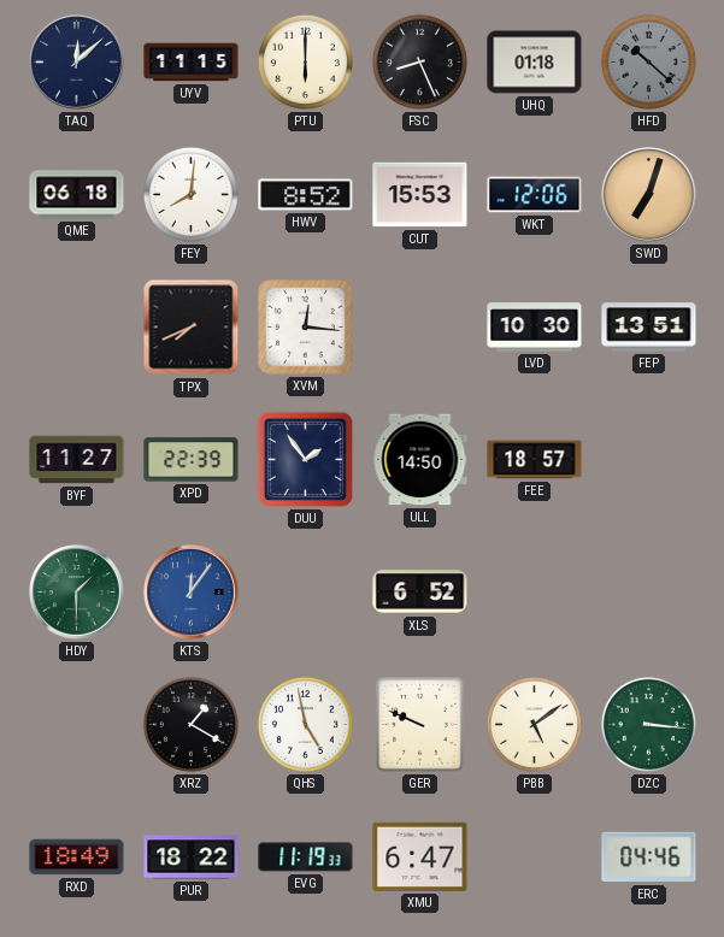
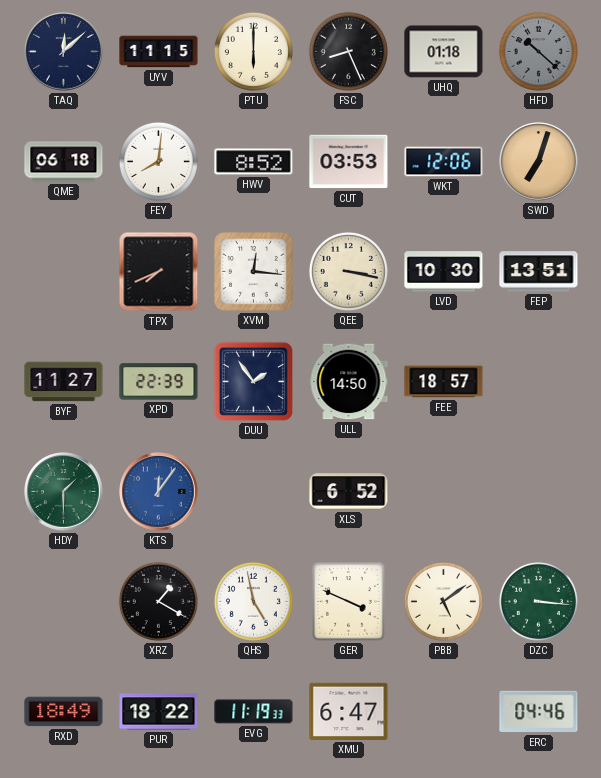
CUT: 15:53 -> 03:53 (349, 162)
QEE: none -> 3:17 (348, 271)
GER: 9:49 -> 3:49 (349, 602)
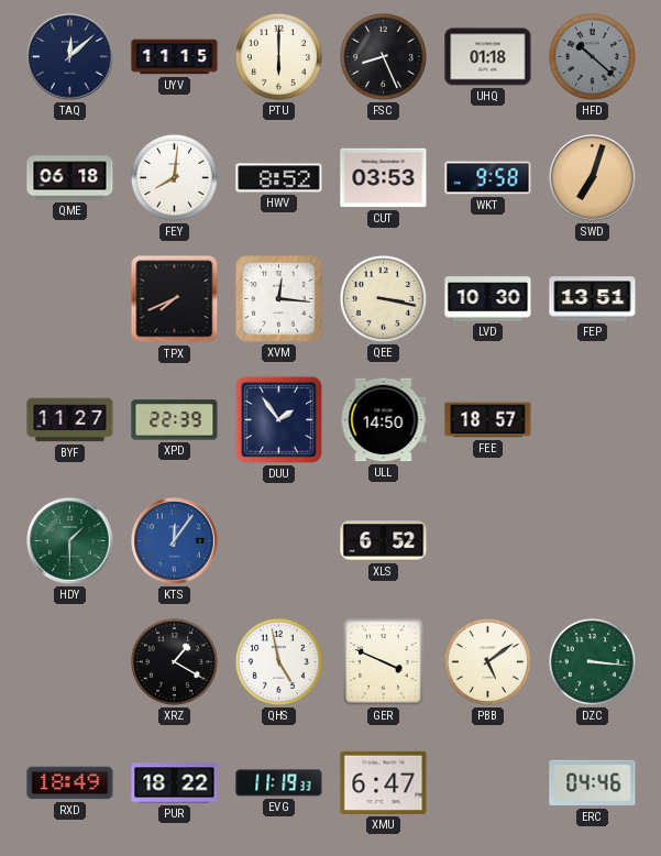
WKT: 12:06 -> 9:58 (488, 178)
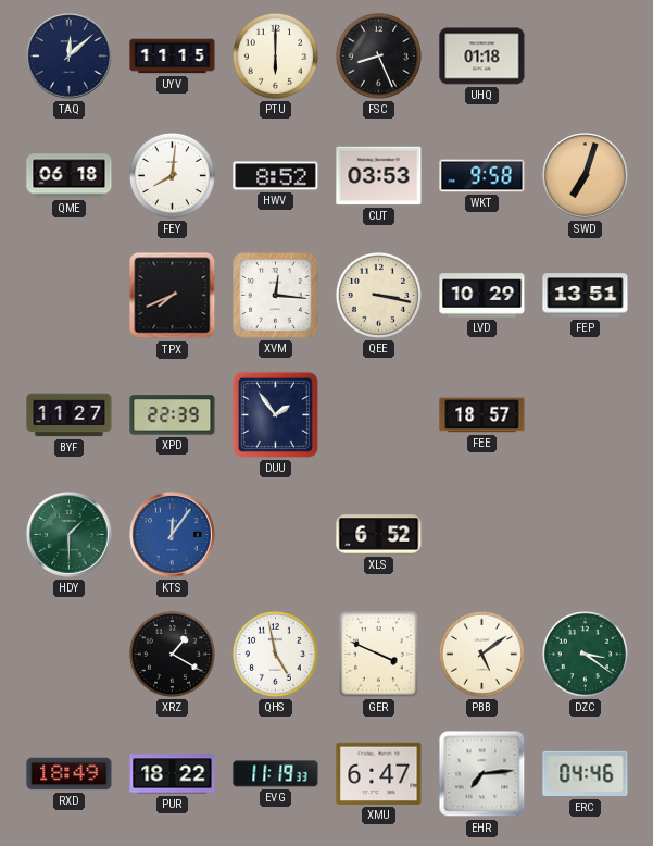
HFD: 10:22 -> none (592, 56)
LVD: 10:30 -> 10:29 (482, 296)
ULL: 14:50 -> none (384, 420)
DZC: 3:16 -> 3:21 (585, 654)
EHR: none -> 7:14 (482, 774)
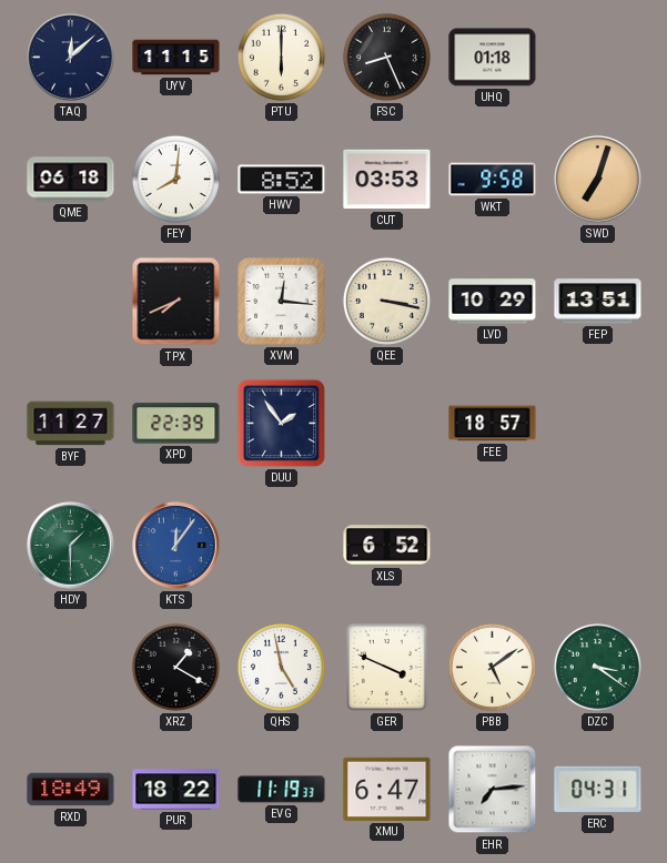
ERC: 04:46 -> 04:31 (598, 790)
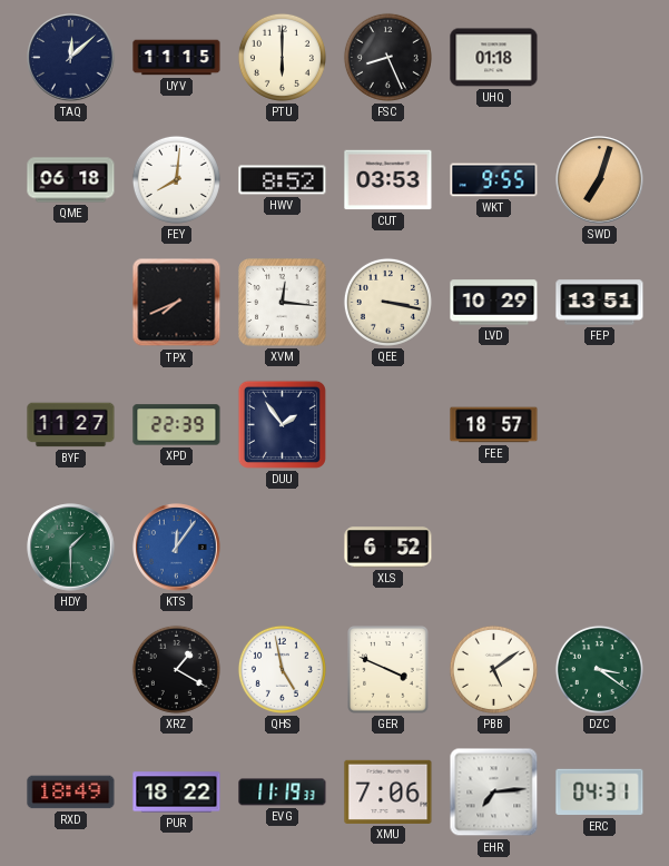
WKT: 9:58 -> 9:55 (494, 180)
XMU: 6:47 -> 7:06 (388, 791)
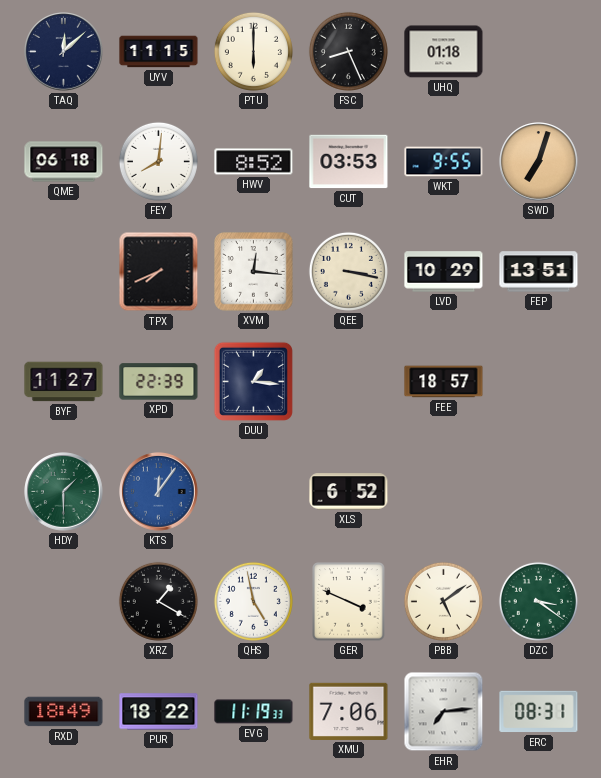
DUU: 1:54 -> 1:16 (253, 381)
ERC: 04:31 -> 08:31 (539, 712)
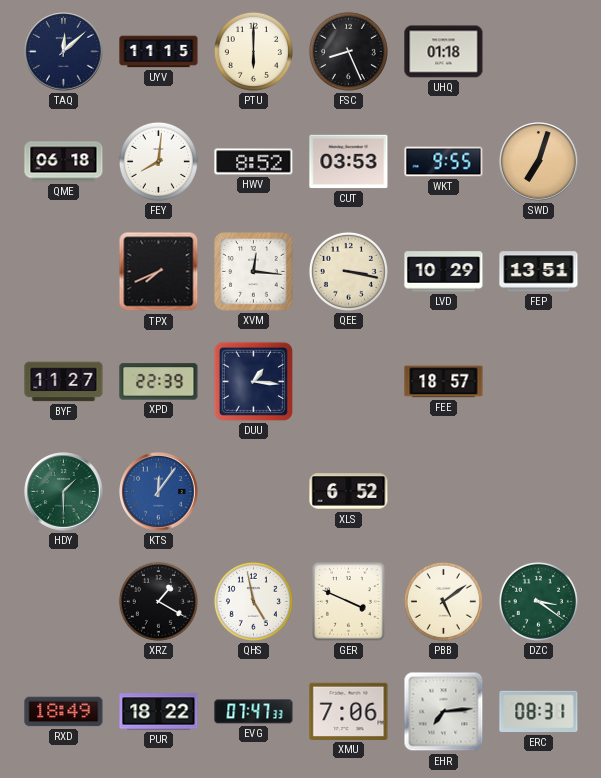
EVG: 11:19 -> 07:47 (254, 712)
